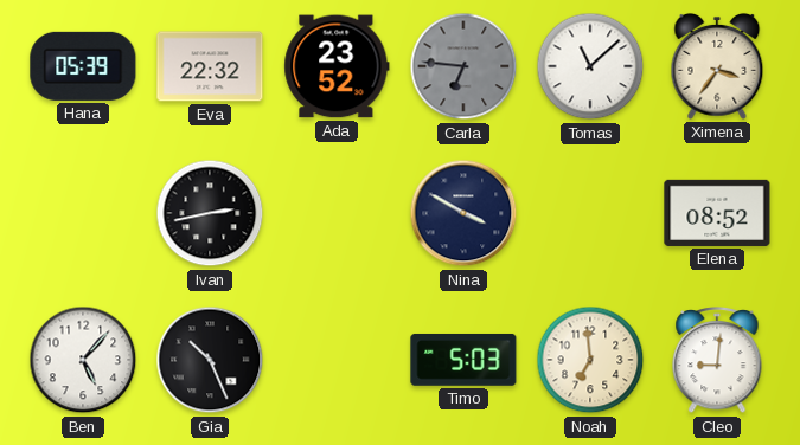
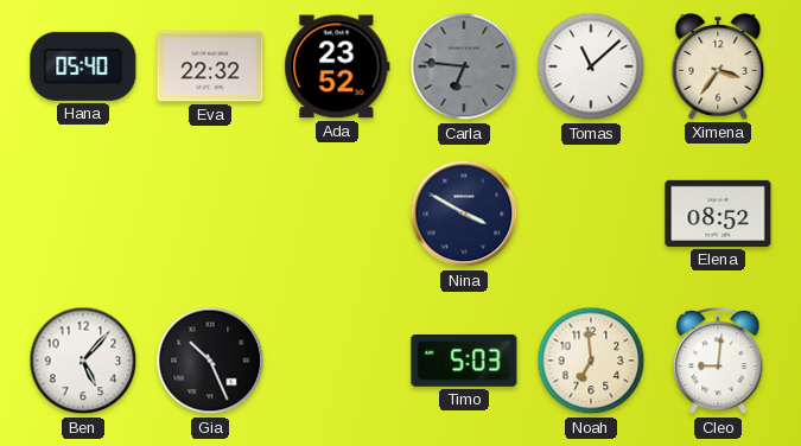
Hana: 05:39 -> 05:40 (83, 66)
Ivan: 2:43 -> none (210, 213)
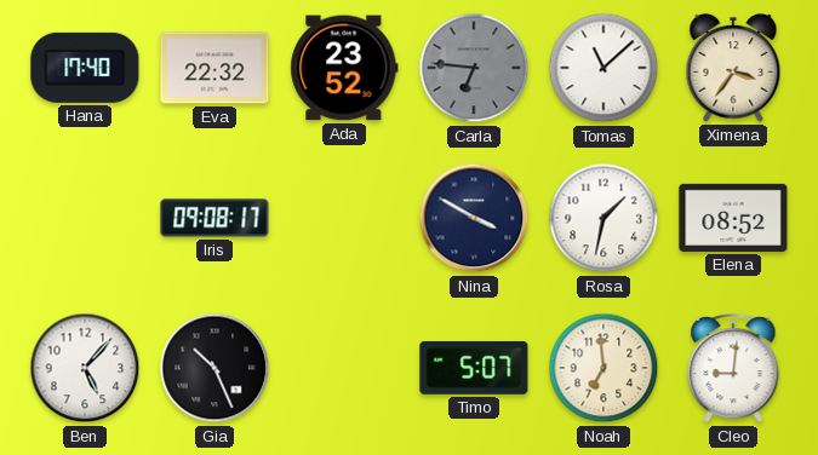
Hana: 05:40 -> 17:40 (85, 68)
Iris: none -> 09:08 (214, 218)
Rosa: none -> 1:32 (604, 218)
Timo: 5:03 -> 5:07 (474, 368)
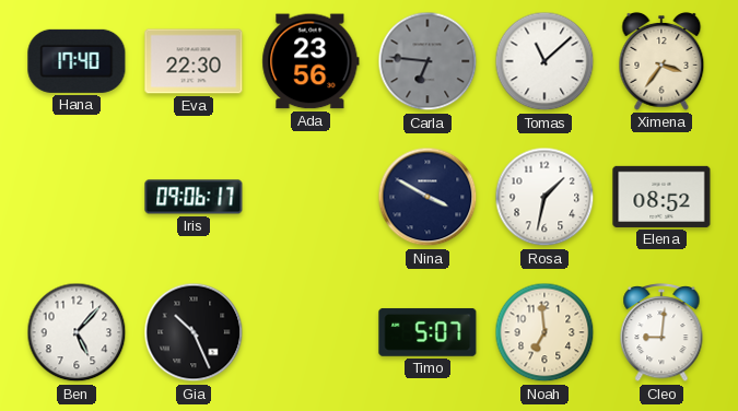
Eva: 22:32 -> 22:30 (194, 61)
Ada: 23:52 -> 23:56 (311, 61)
Iris: 09:08 -> 09:06 (194, 197)
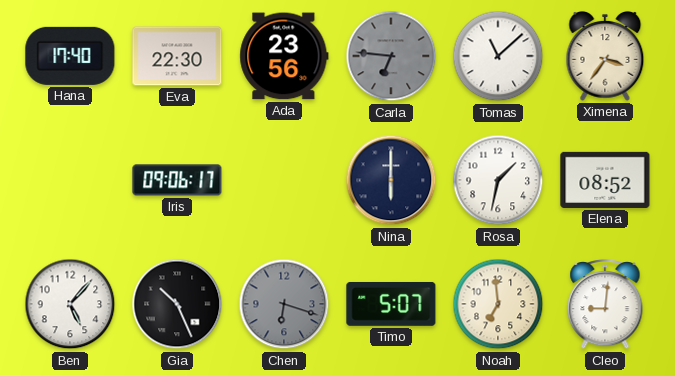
Nina: 3:50 -> 6:00 (391, 180)
Chen: none -> 6:18 (284, 304)
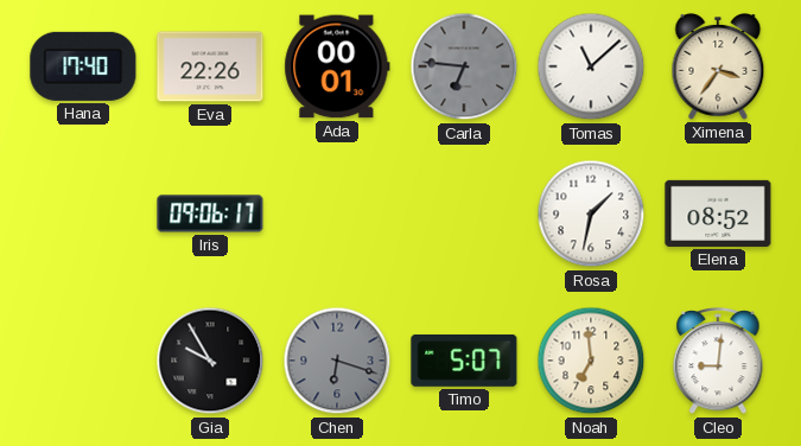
Eva: 22:30 -> 22:26 (210, 66)
Ada: 23:56 -> 00:01 (337, 66)
Nina: 6:00 -> none (391, 180)
Ben: 5:07 -> none (70, 304)
Gia: 10:26 -> 9:55 (210, 361)
